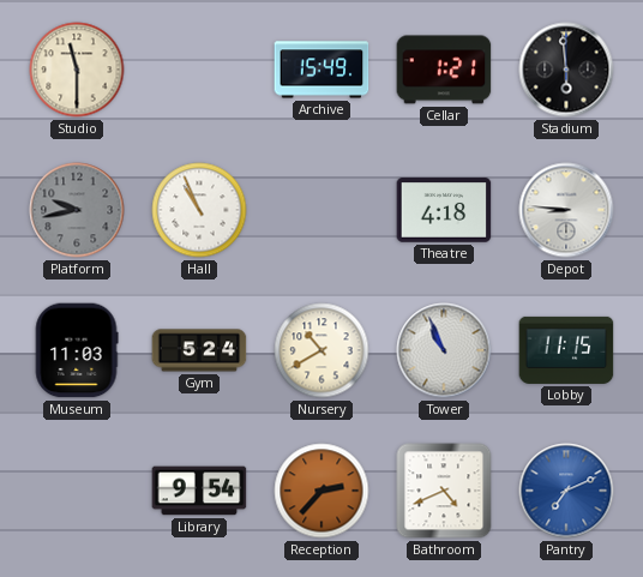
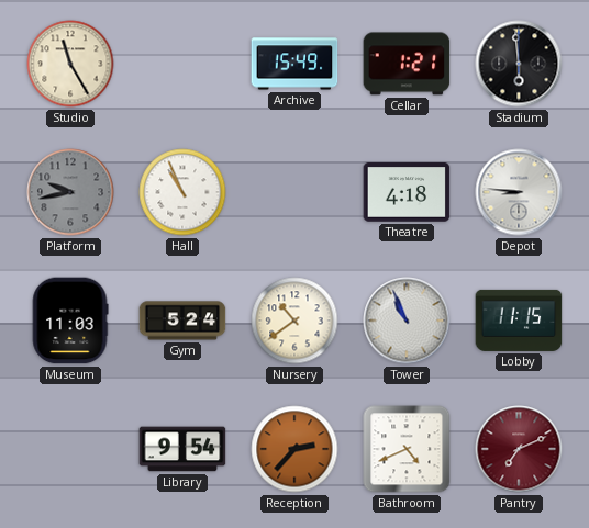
Studio: 11:30 -> 11:25 (70, 64)
Nursery: 10:40 -> 10:39 (294, 321)
Pantry dial: blue -> burgundy (519, 449)
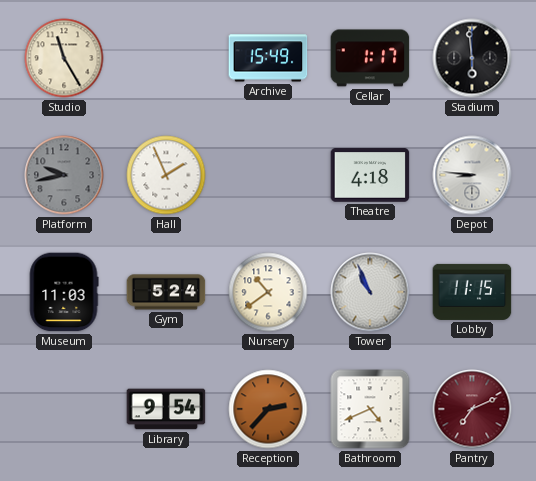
Cellar: 1:21 -> 1:17 (370, 58)
Hall: 10:56 -> 1:56 (166, 175)
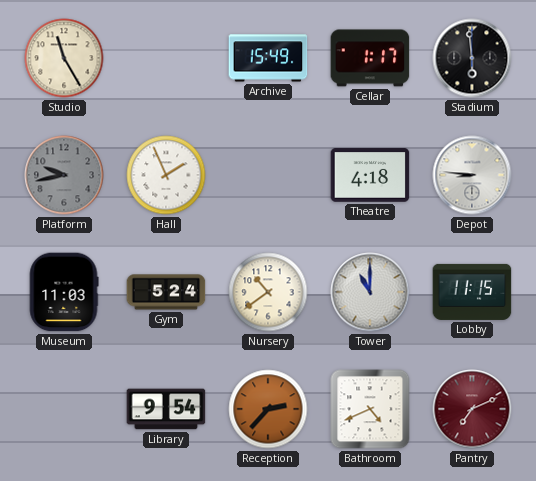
Tower: 10:56 -> 11:00 (370, 292)
